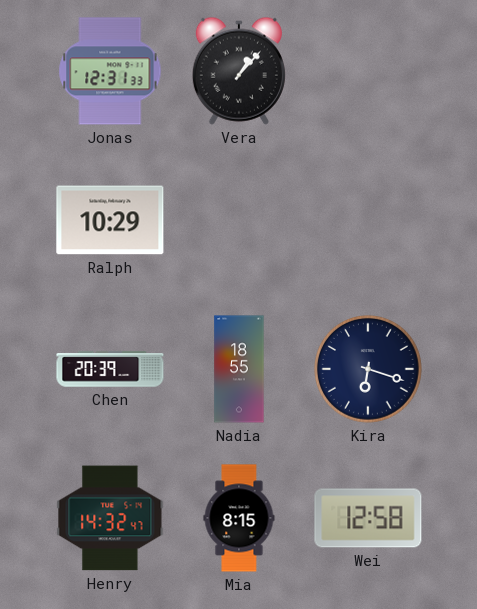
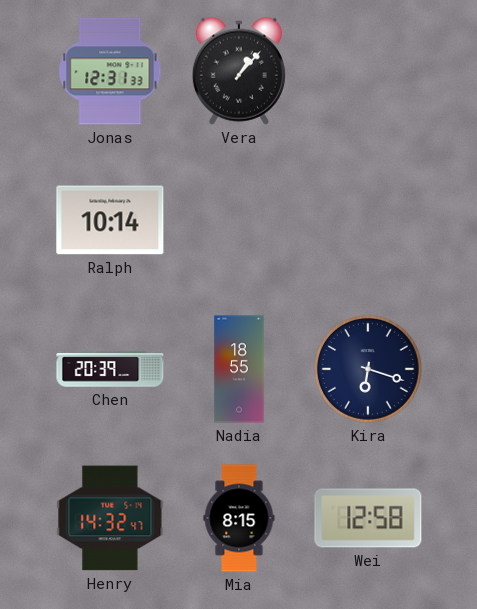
Ralph: 10:29 -> 10:14 (110, 220)
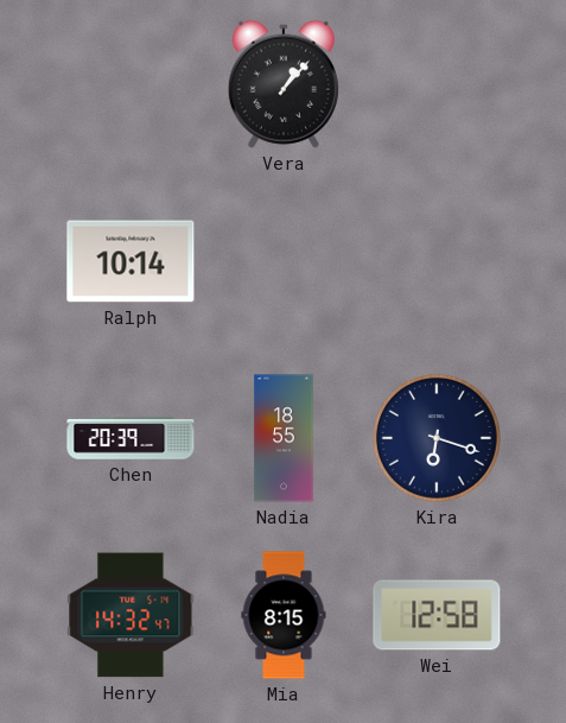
Jonas: 12:31 -> none (110, 71)
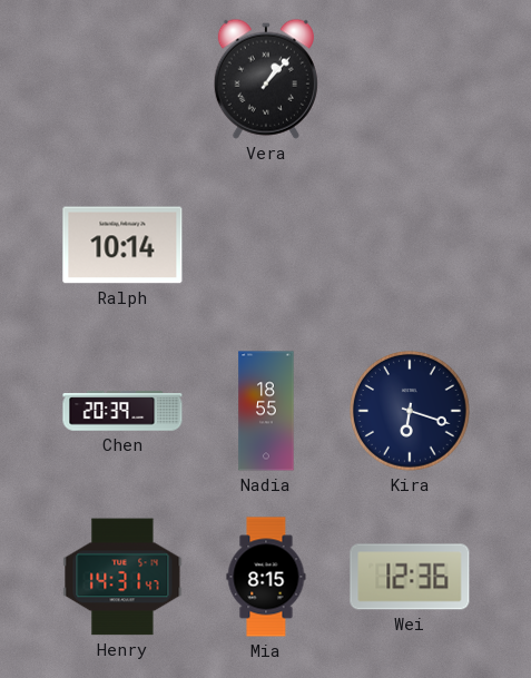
Henry: 14:32 -> 14:31 (122, 577)
Wei: 12:58 -> 12:36 (410, 577)
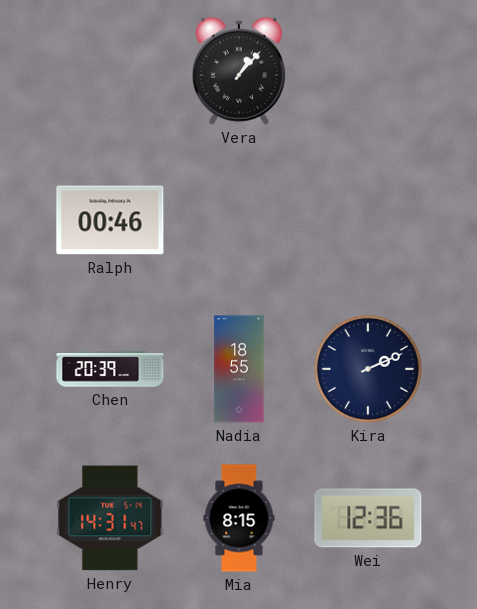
Ralph: 10:14 -> 00:46 (110, 220)
Kira: 6:18 -> 2:11 (369, 370)
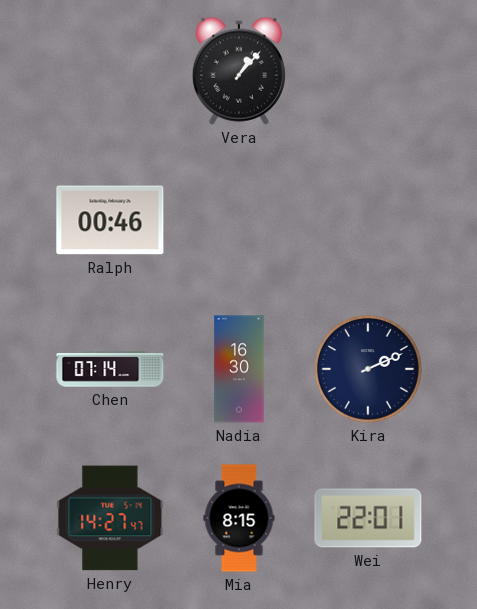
Chen: 20:39 -> 07:14 (110, 369)
Nadia: 18:55 -> 16:30 (239, 369)
Henry: 14:31 -> 14:27 (110, 518)
Wei: 12:36 -> 22:01 (368, 518)
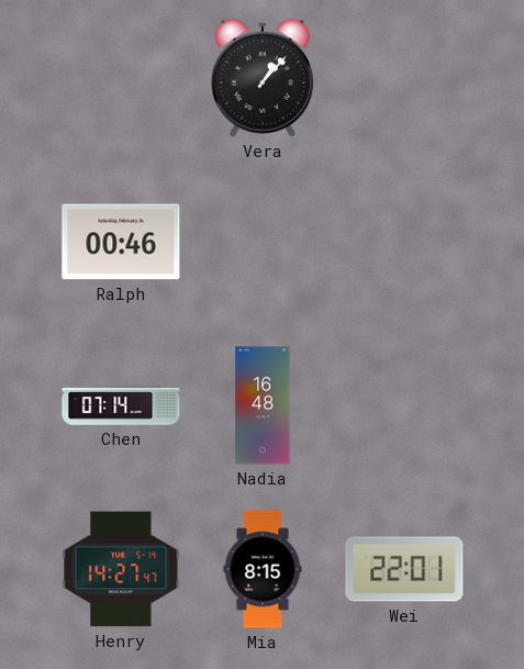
Nadia: 16:30 -> 16:48 (263, 405)
Kira: 2:11 -> none (369, 370)
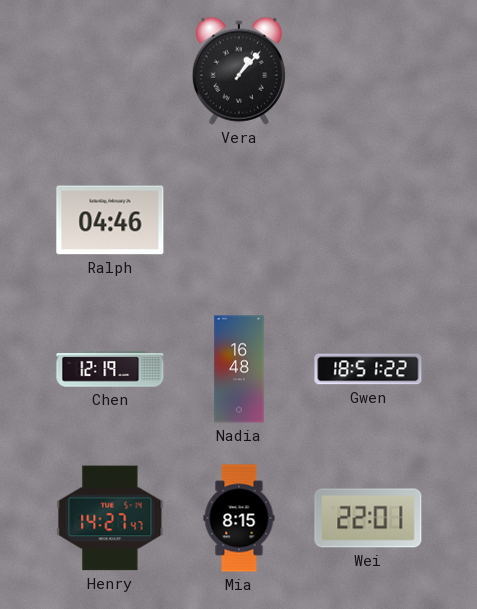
Ralph: 00:46 -> 04:46 (110, 220)
Chen: 07:14 -> 12:19 (110, 369)
Gwen: none -> 18:51 (368, 369)
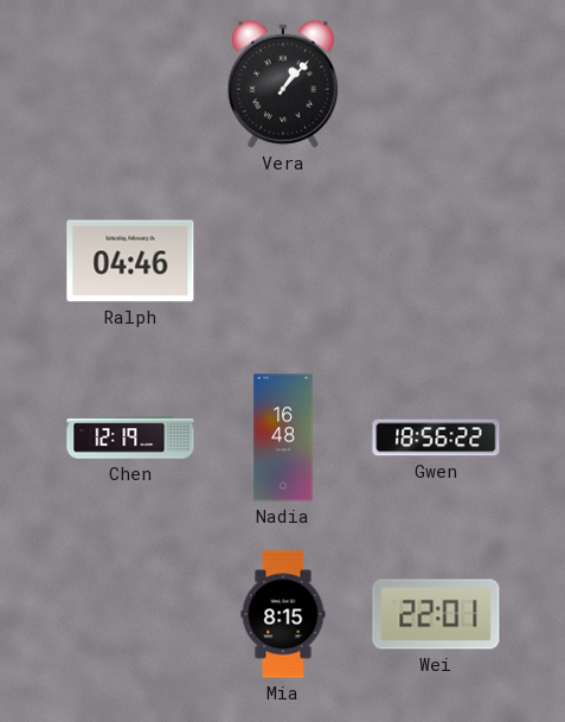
Gwen: 18:51 -> 18:56 (436, 437)
Henry: 14:27 -> none (110, 518)
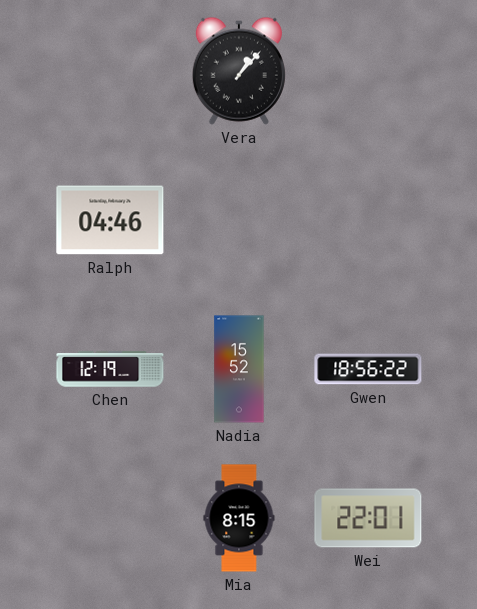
Nadia: 16:48 -> 15:52 (239, 369)
